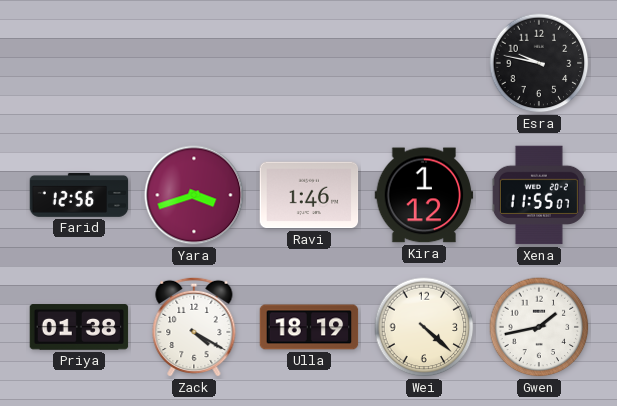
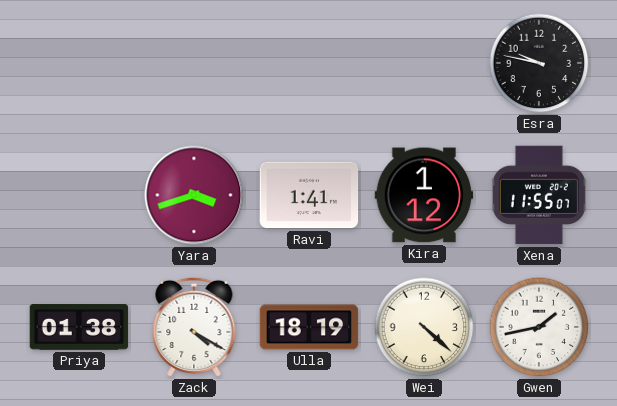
Farid: 12:56 -> none (79, 196)
Ravi: 1:46 -> 1:41 (309, 195)
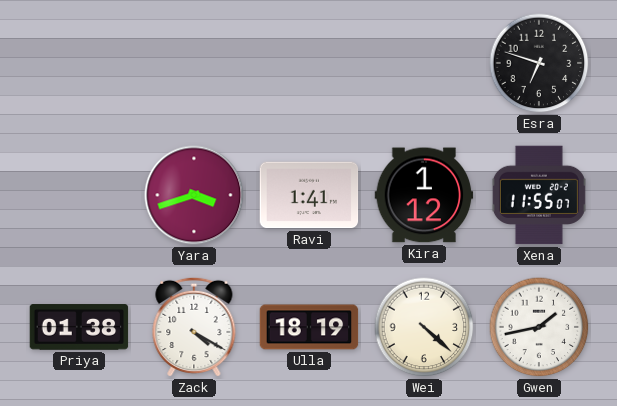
Esra: 9:47 -> 6:48 (539, 63)
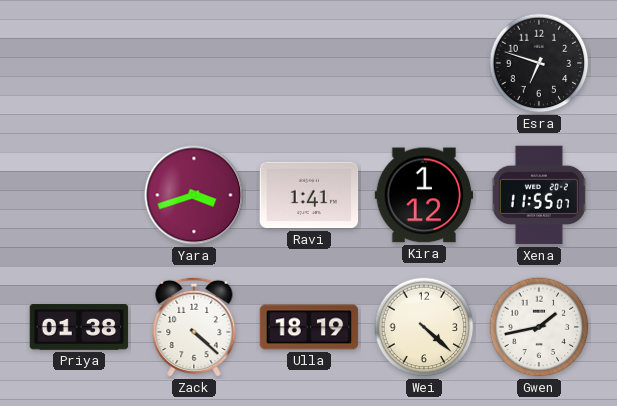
Zack: 4:20 -> 4:22 (194, 327)
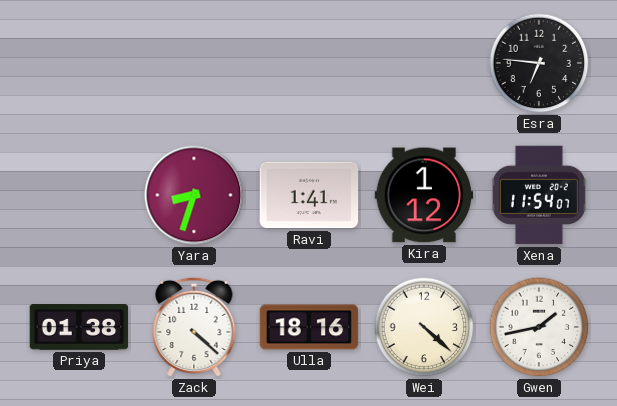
Esra: 6:48 -> 6:46 (539, 63)
Yara: 3:42 -> 8:33 (194, 195)
Xena: 11:55 -> 11:54 (539, 195)
Ulla: 18:19 -> 18:16 (309, 327)
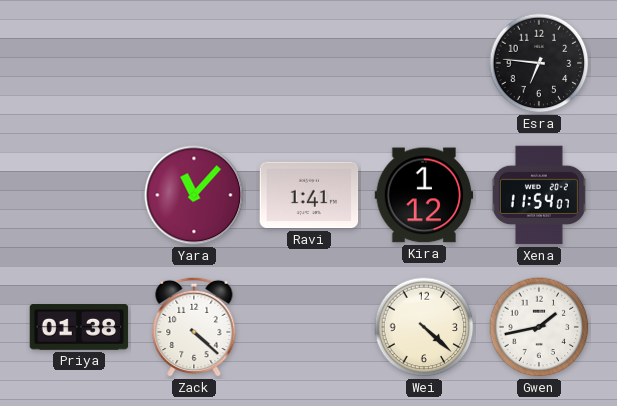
Yara: 8:33 -> 11:07 (194, 195)
Ulla: 18:16 -> none (309, 327)
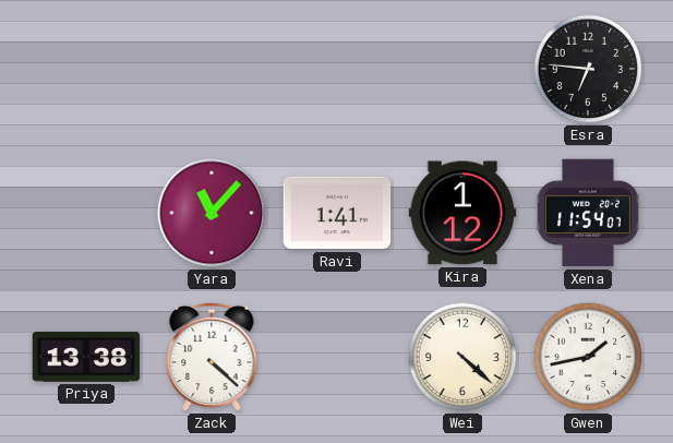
Priya: 01:38 -> 13:38 (86, 357)
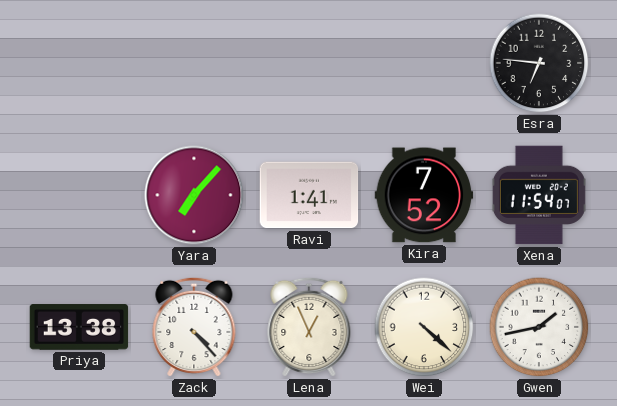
Yara: 11:07 -> 7:07 (194, 195)
Kira: 1:12 -> 7:52 (424, 195)
Zack: 4:22 -> 4:23 (194, 327)
Lena: none -> 12:56 (309, 327)
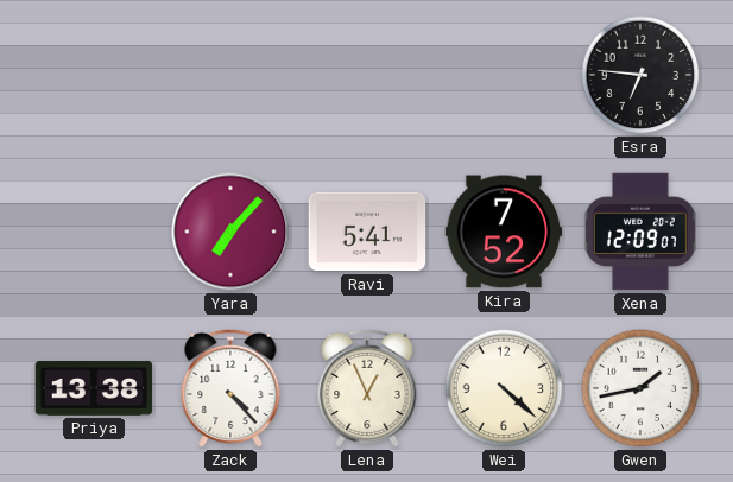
Ravi: 1:41 -> 5:41 (367, 232)
Xena: 11:54 -> 12:09 (640, 232)
